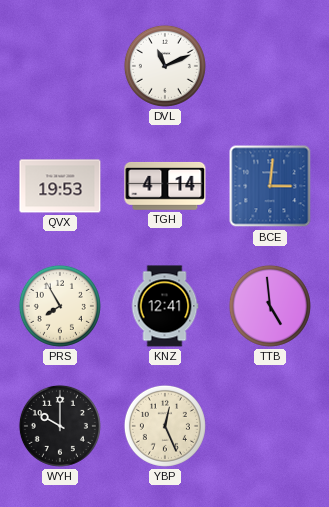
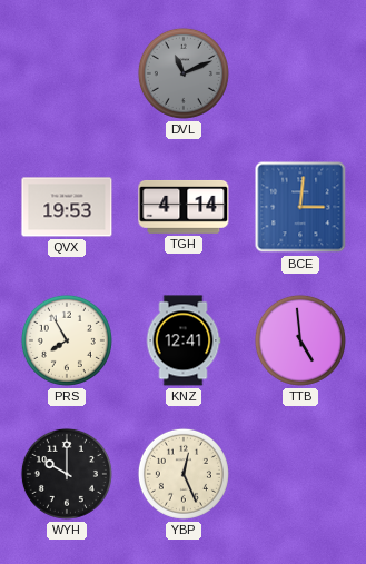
DVL dial: white -> grey (184, 73)
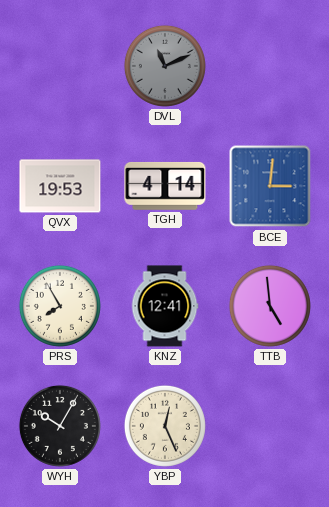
WYH: 10:00 -> 10:05 (60, 426)
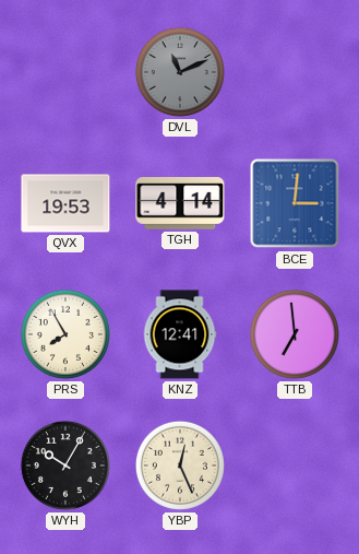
TTB: 4:59 -> 6:59 (295, 334)
